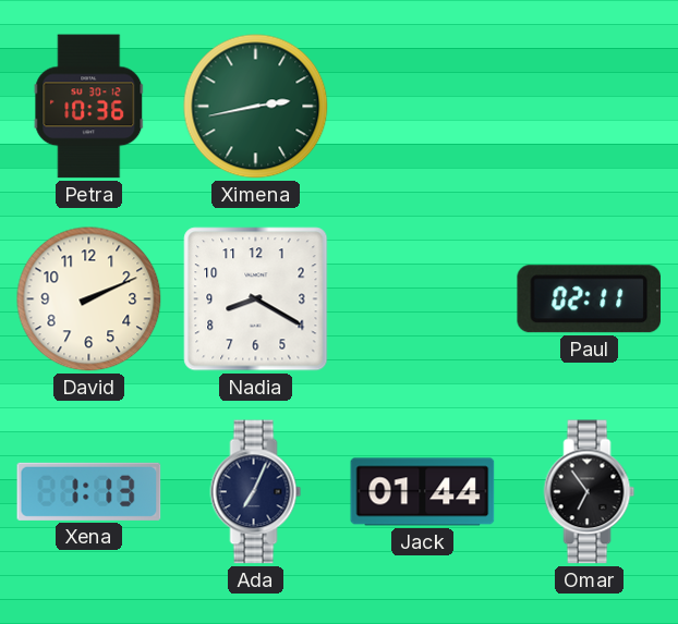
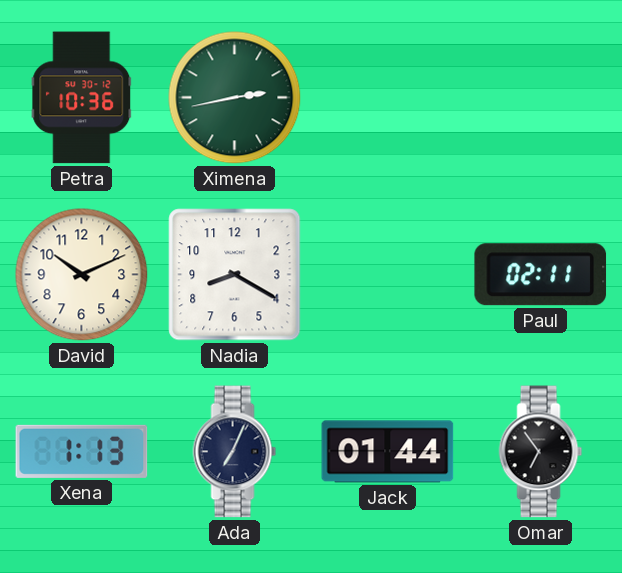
David: 2:11 -> 10:11 (82, 275)
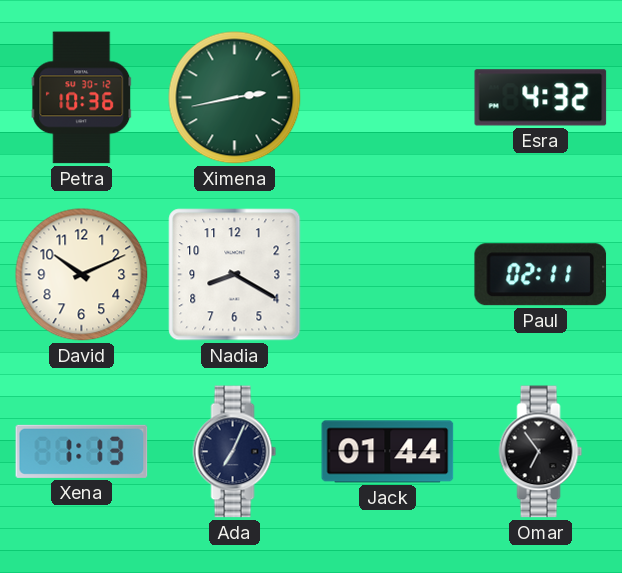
Esra: none -> 4:32 (541, 98)
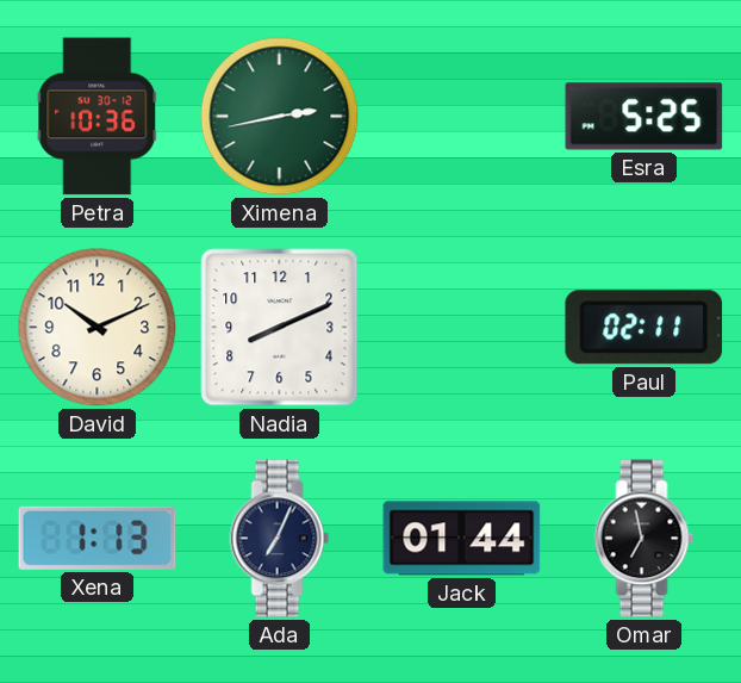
Esra: 4:32 -> 5:25 (645, 117)
Nadia: 8:20 -> 8:11 (280, 328)
Omar: 6:54 -> 6:58 (645, 539)
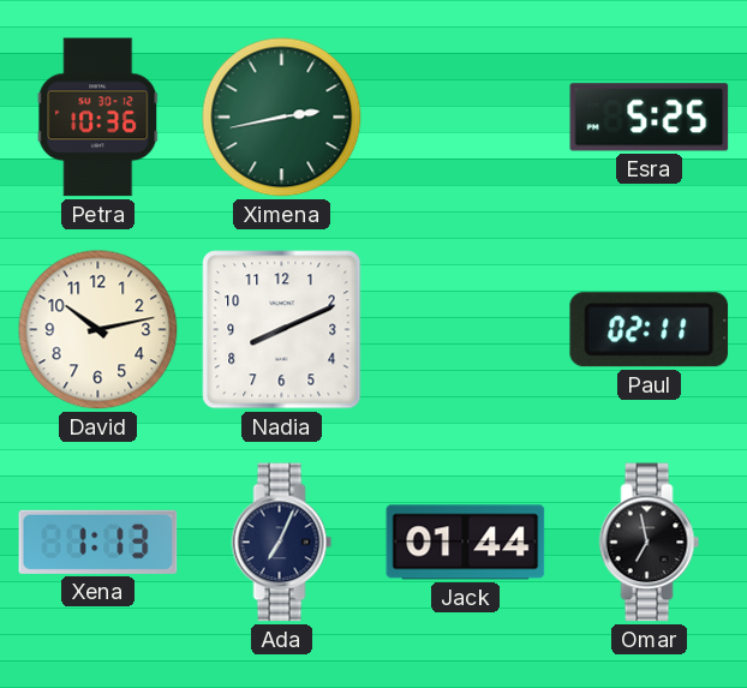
David: 10:11 -> 10:13 (98, 330)
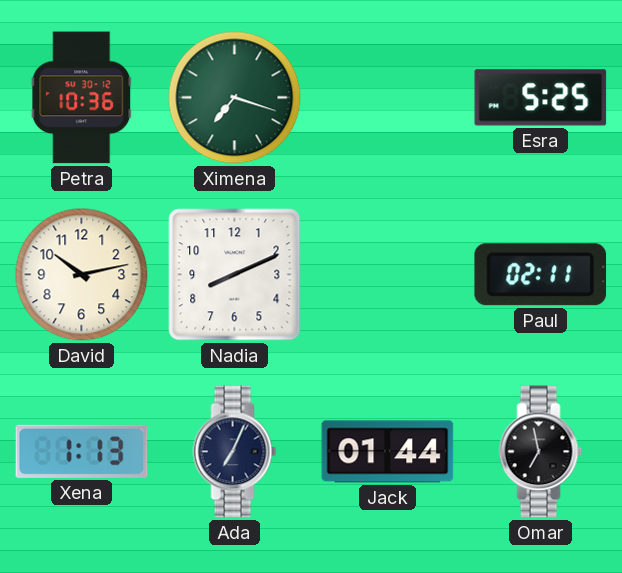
Ximena: 2:43 -> 7:18 (235, 98)
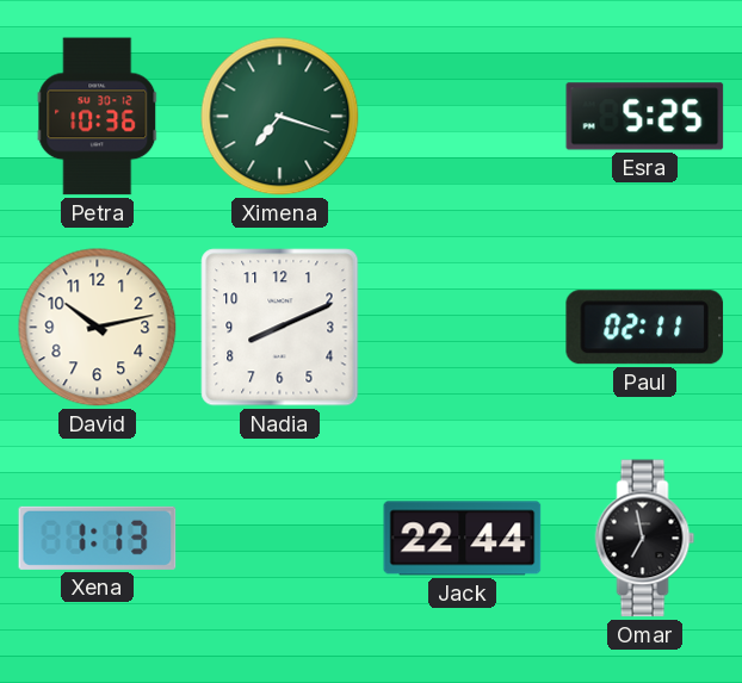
Ada: 7:04 -> none (235, 452)
Jack: 01:44 -> 22:44 (463, 539)
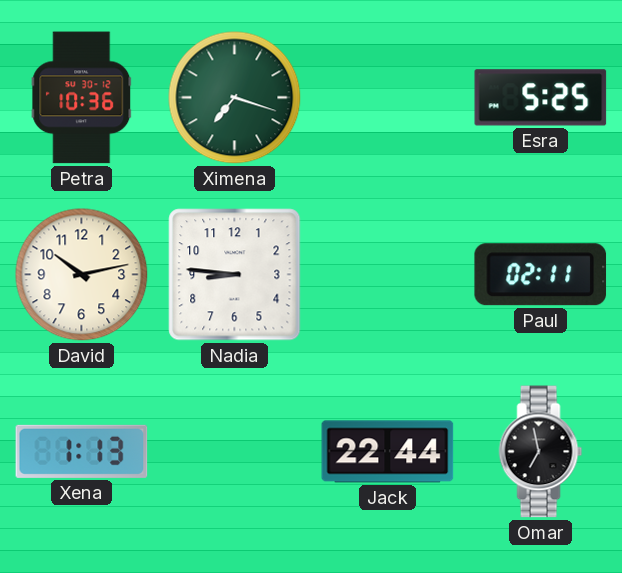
Nadia: 8:11 -> 8:46 (235, 275)
